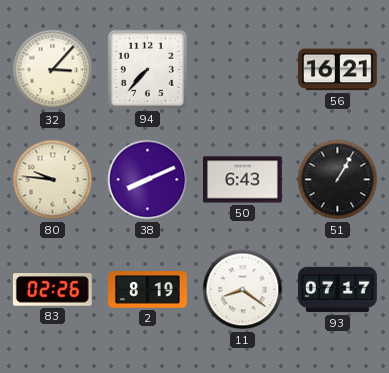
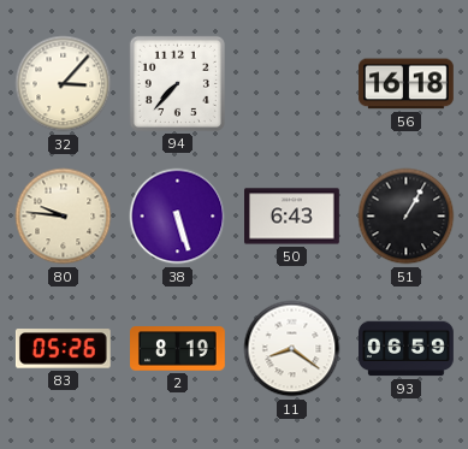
56: 16:21 -> 16:18 (407, 84)
38: 8:11 -> 5:27 (178, 217)
83: 02:26 -> 05:26 (63, 349)
93: 07:17 -> 06:59 (407, 349)
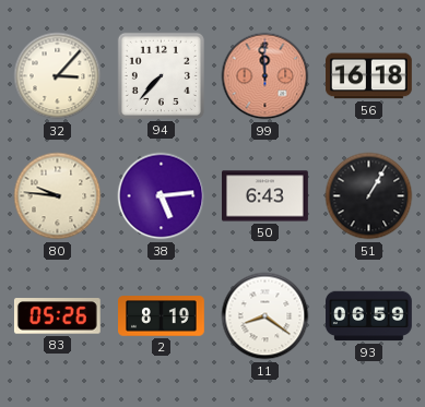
99: none -> 11:59 (265, 76)
38: 5:27 -> 5:14 (162, 196)
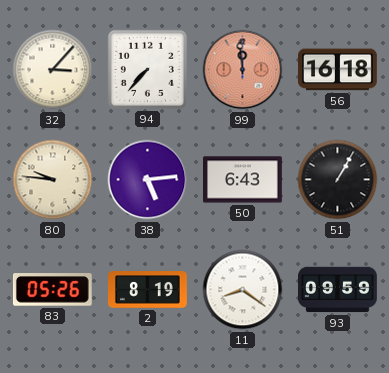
93: 06:59 -> 09:59 (338, 290)
